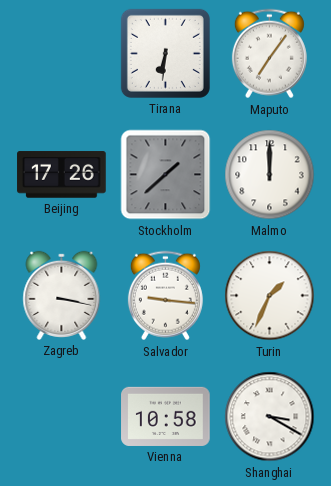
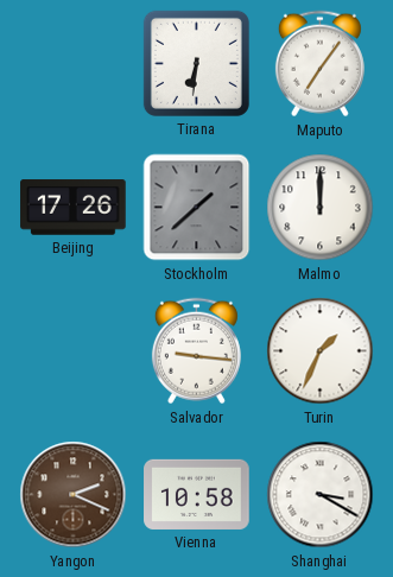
Zagreb: 3:17 -> none (62, 295)
Yangon: none -> 2:19 (74, 495)
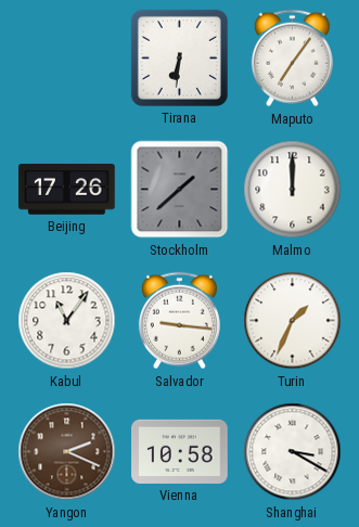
Kabul: none -> 11:06 (67, 321)
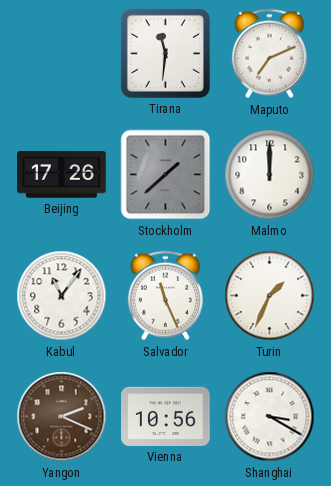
Tirana: 6:31 -> 11:31 (165, 53)
Maputo: 7:06 -> 7:11 (269, 54)
Salvador: 9:16 -> 11:26 (165, 296)
Vienna: 10:58 -> 10:56 (166, 416)
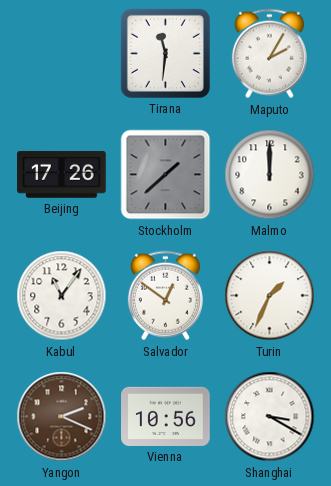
Maputo: 7:11 -> 2:05 (269, 54)
Salvador: 11:26 -> 12:51 (165, 296)
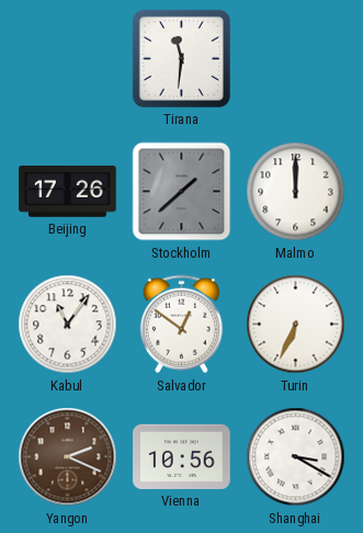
Maputo: 2:05 -> none (269, 54)
Turin: 1:34 -> 6:34 (296, 325)
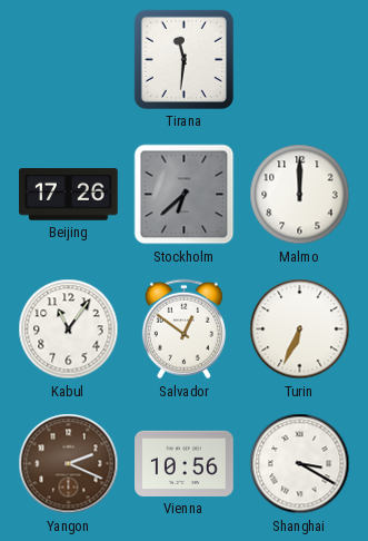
Stockholm: 1:38 -> 6:38 (185, 195)
